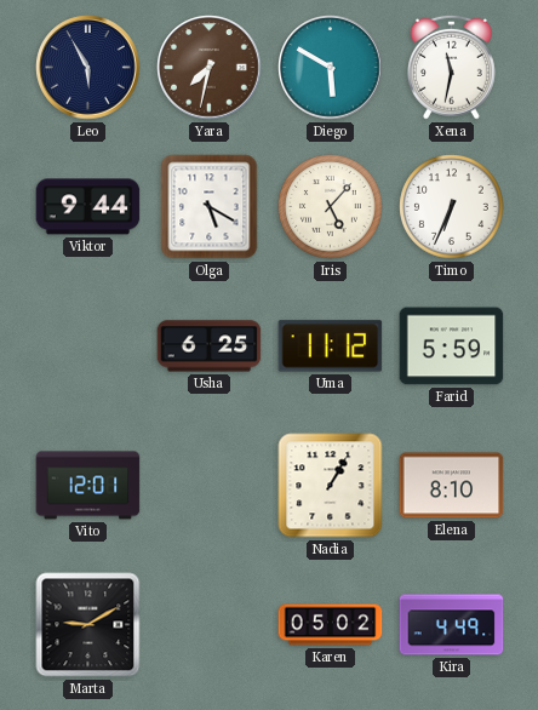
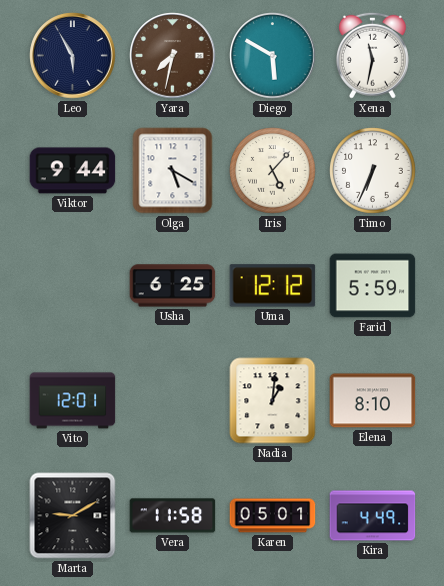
Uma: 11:12 -> 12:12 (273, 286)
Nadia: 1:05 -> 1:01 (273, 401)
Vera: none -> 11:58 (173, 516)
Karen: 05:02 -> 05:01 (273, 516)
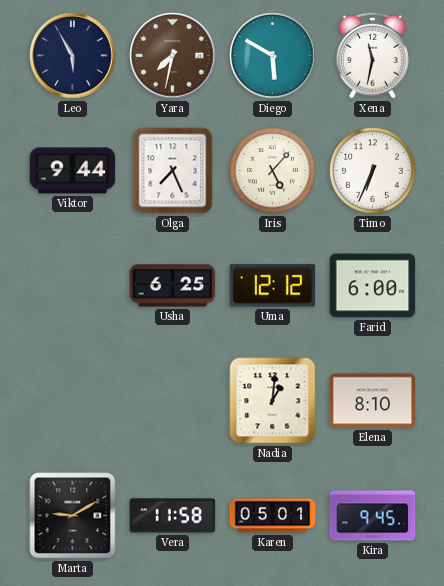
Olga: 5:20 -> 7:26 (173, 171)
Farid: 5:59 -> 6:00 (373, 286)
Vito: 12:01 -> none (73, 401)
Kira: 4:49 -> 9:45 (373, 516)
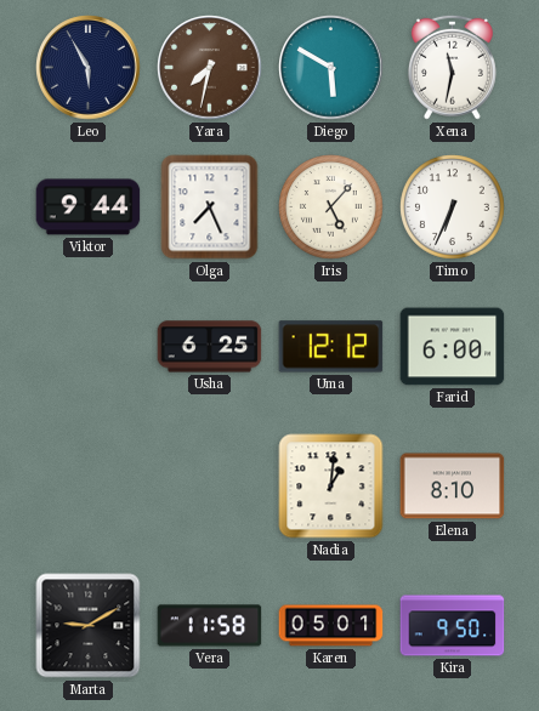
Kira: 9:45 -> 9:50 (453, 626)
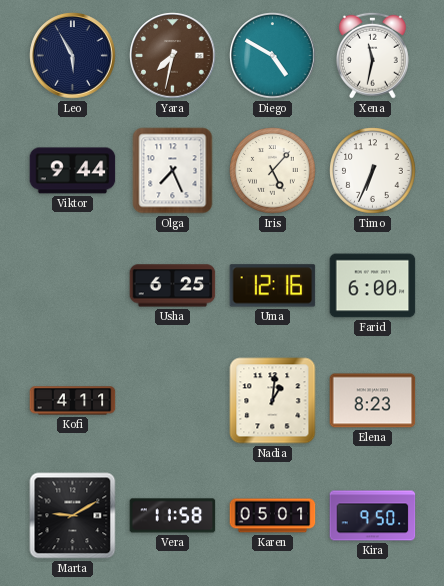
Diego: 5:50 -> 4:50 (273, 56)
Uma: 12:12 -> 12:16 (273, 286)
Kofi: none -> 4:11 (73, 401)
Elena: 8:10 -> 8:23 (373, 401)
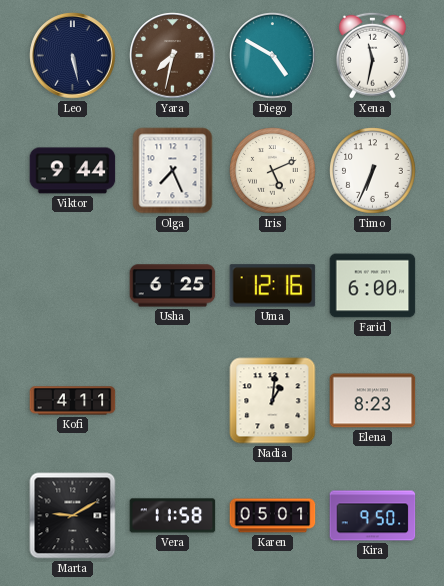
Leo: 5:55 -> 5:28 (73, 56)
Iris: 5:07 -> 5:11 (273, 171)
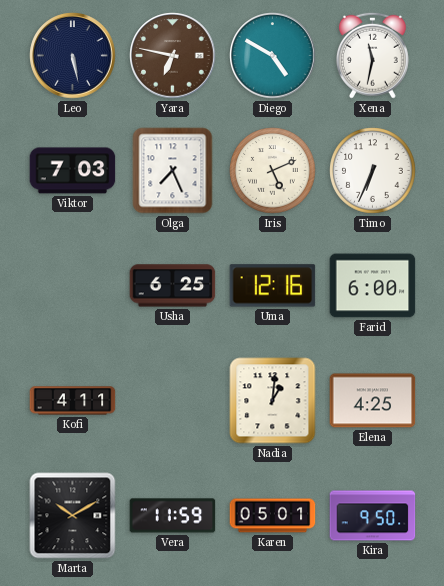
Yara: 7:32 -> 6:47 (173, 56)
Viktor: 9:44 -> 7:03 (73, 171)
Elena: 8:23 -> 4:25 (373, 401)
Marta: 9:10 -> 10:10 (73, 516)
Vera: 11:58 -> 11:59 (173, 516)
